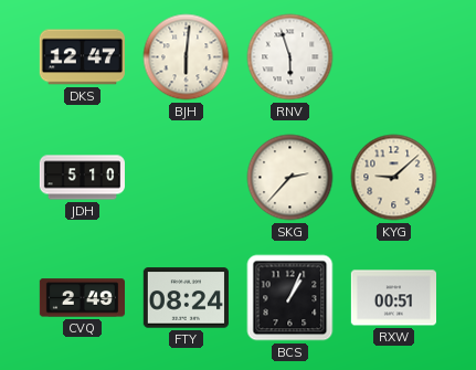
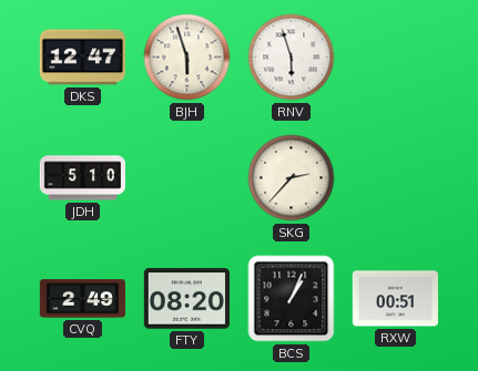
BJH: 6:01 -> 5:57 (187, 58)
KYG: 9:08 -> none (394, 178)
FTY: 08:24 -> 08:20 (186, 299)
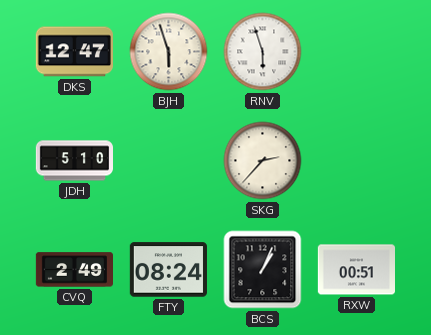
FTY: 08:20 -> 08:24 (168, 270)
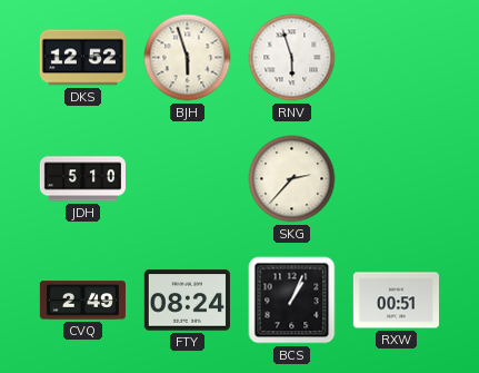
DKS: 12:47 -> 12:52 (82, 58)
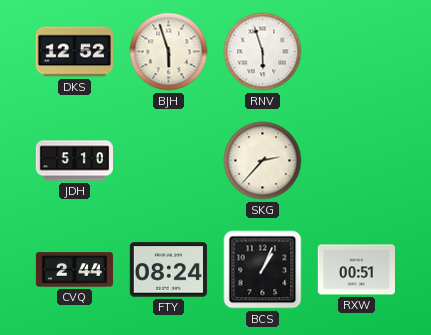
CVQ: 2:49 -> 2:44 (74, 270)
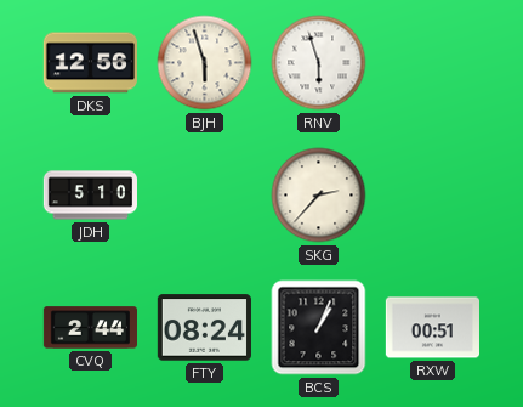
DKS: 12:52 -> 12:56 (90, 63)
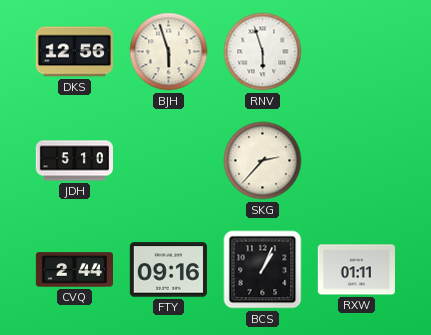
FTY: 08:24 -> 09:16 (168, 270)
RXW: 00:51 -> 01:11 (356, 270)
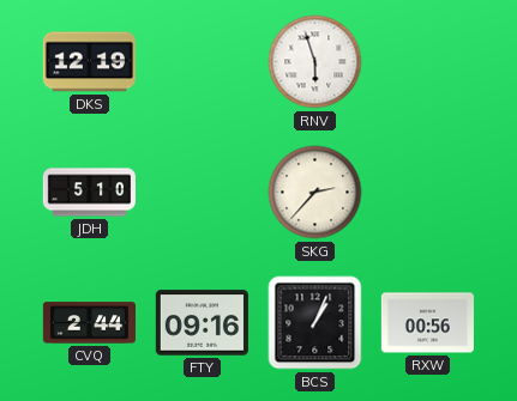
DKS: 12:56 -> 12:19 (89, 62)
BJH: 5:57 -> none (169, 52)
RXW: 01:11 -> 00:56 (427, 323)
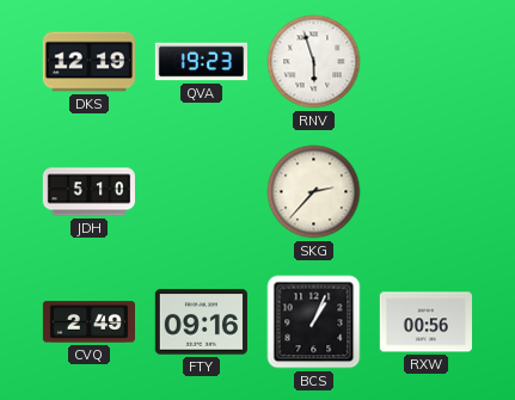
QVA: none -> 19:23 (201, 62)
CVQ: 2:44 -> 2:49 (88, 322)
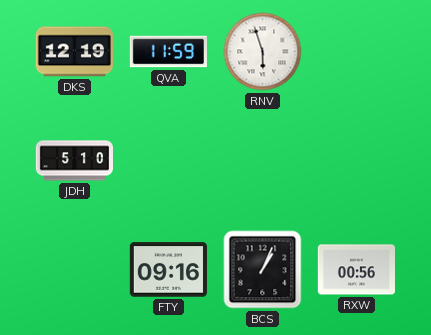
QVA: 19:23 -> 11:59 (168, 52)
SKG: 2:37 -> none (314, 192)
CVQ: 2:49 -> none (88, 322)
